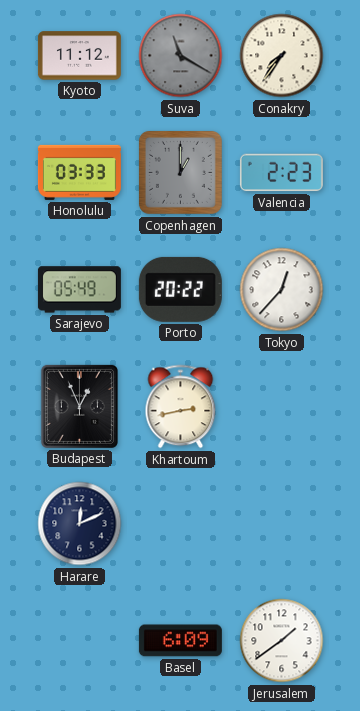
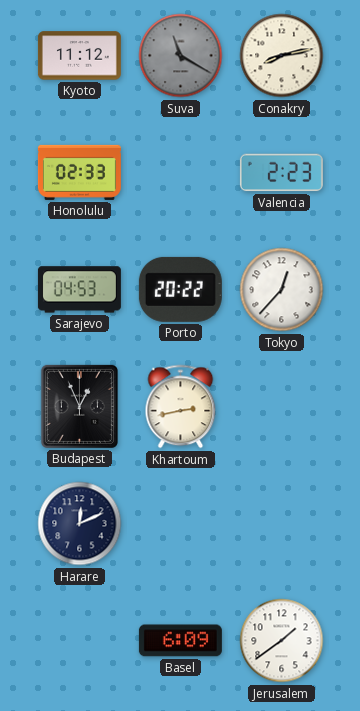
Conakry: 7:36 -> 8:13 (282, 56)
Honolulu: 03:33 -> 02:33 (79, 172)
Copenhagen: 1:00 -> none (180, 172)
Sarajevo: 05:49 -> 04:53 (79, 290)
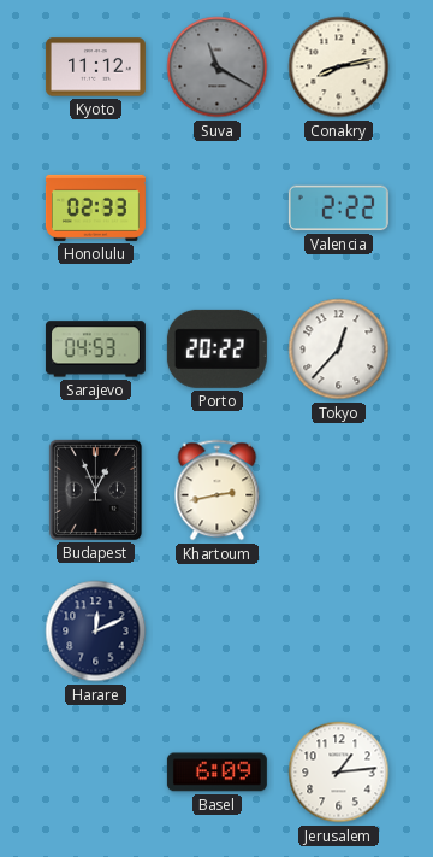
Valencia: 2:23 -> 2:22 (338, 209)
Jerusalem: 1:39 -> 1:14 (339, 773)
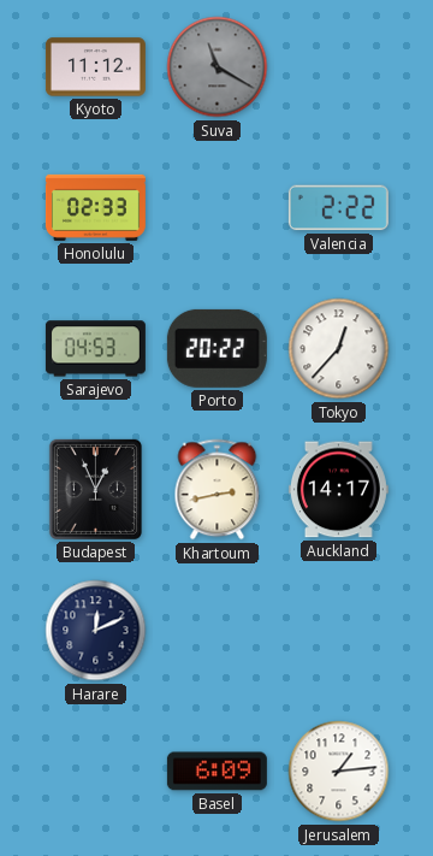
Conakry: 8:13 -> none (339, 67)
Auckland: none -> 14:17 (338, 490)
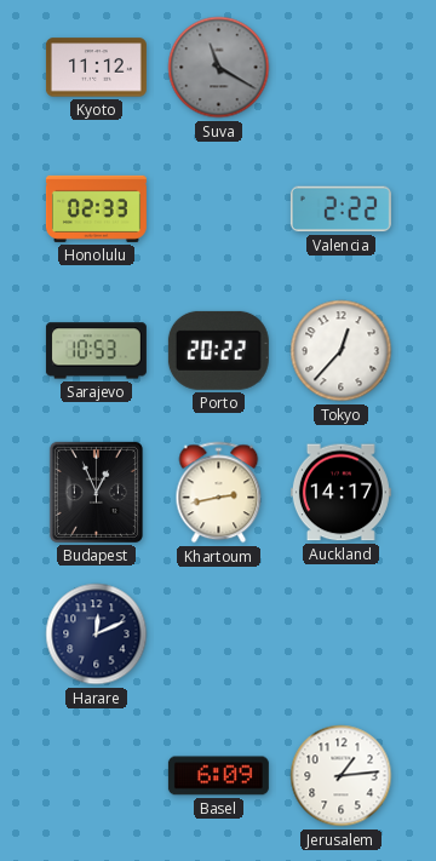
Sarajevo: 04:53 -> 10:53 (96, 351)
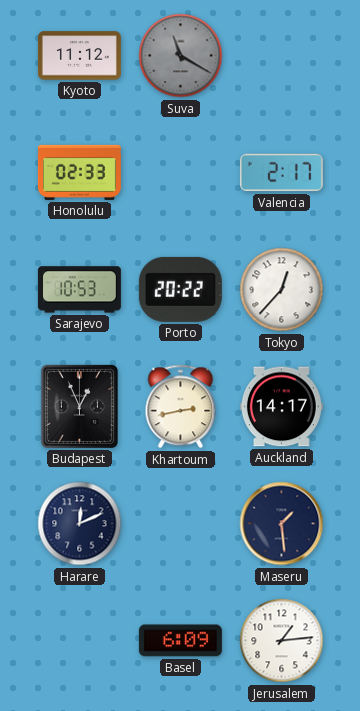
Valencia: 2:22 -> 2:17 (281, 173)
Maseru: none -> 1:29 (282, 524)
